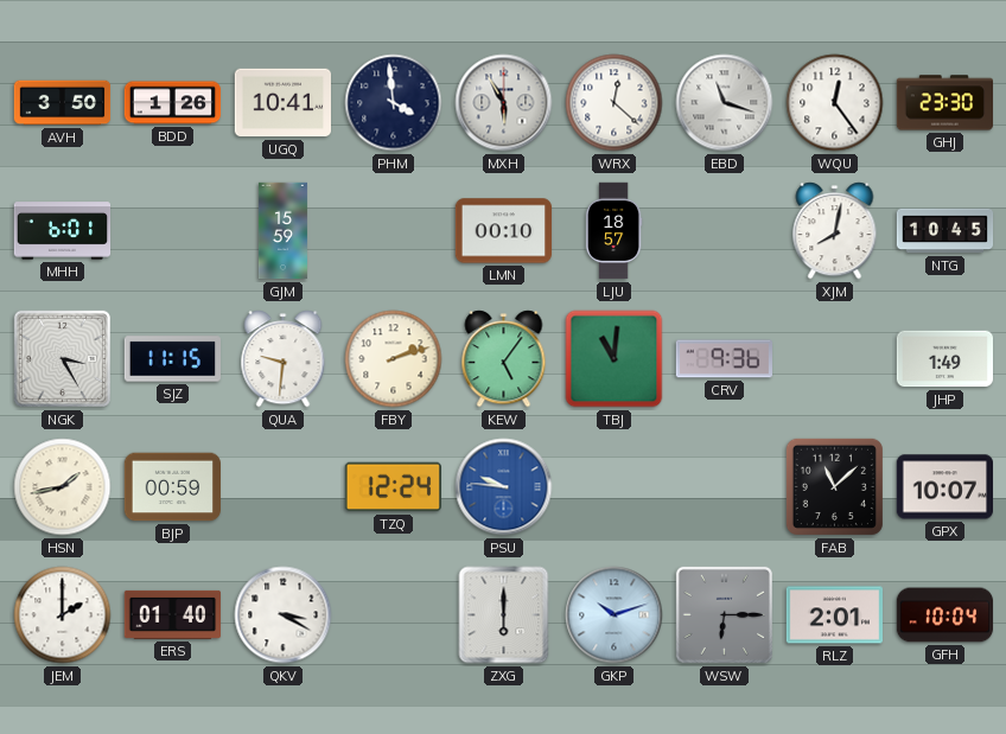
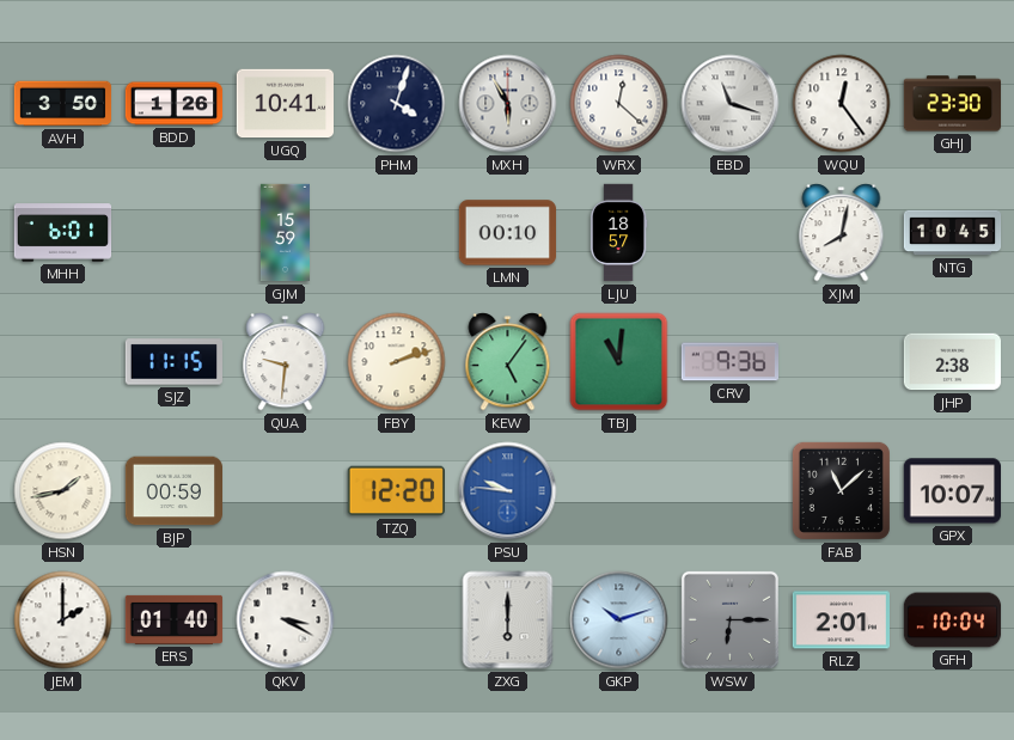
PHM: 3:59 -> 4:03 (397, 104)
NGK: 3:25 -> none (62, 358)
JHP: 1:49 -> 2:38 (952, 362)
TZQ: 12:24 -> 12:20 (396, 491)
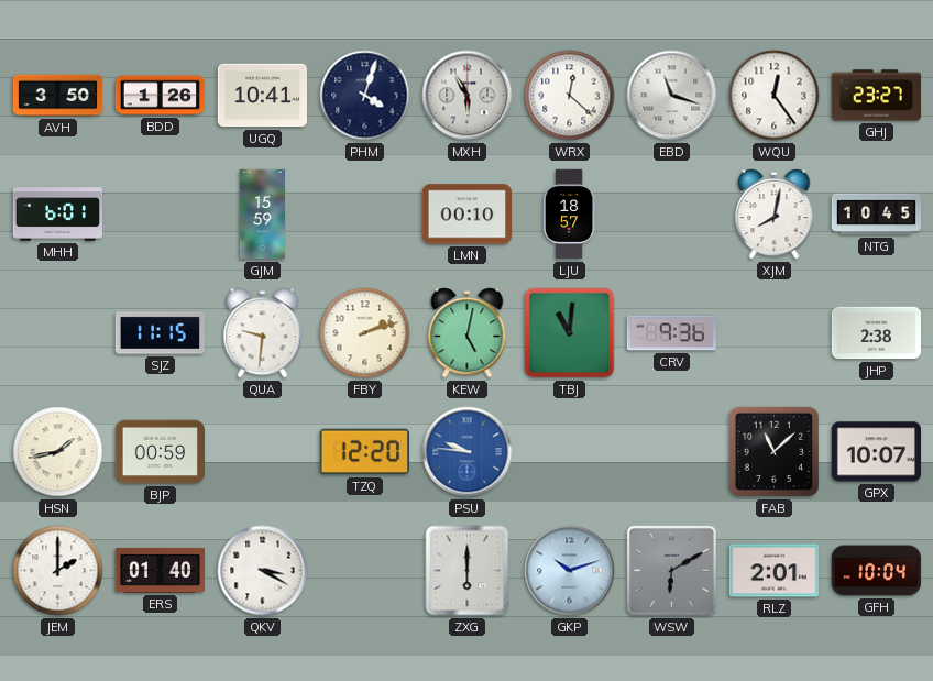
GHJ: 23:30 -> 23:27 (876, 96)
KEW: 5:06 -> 5:02 (468, 333)
WSW: 6:15 -> 6:10 (671, 570)
